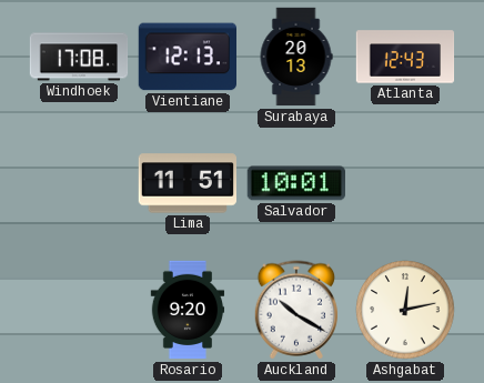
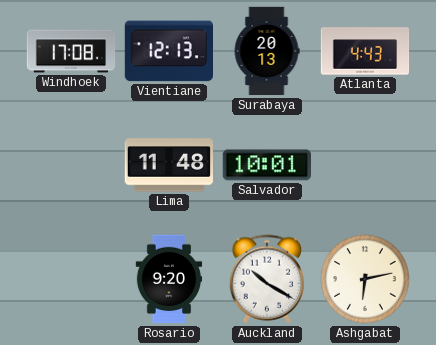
Atlanta: 12:43 -> 4:43 (365, 51)
Lima: 11:51 -> 11:48 (168, 165)
Ashgabat: 12:13 -> 6:13 (365, 279)
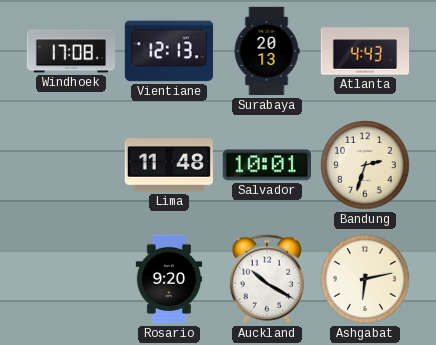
Bandung: none -> 2:33 (365, 165)
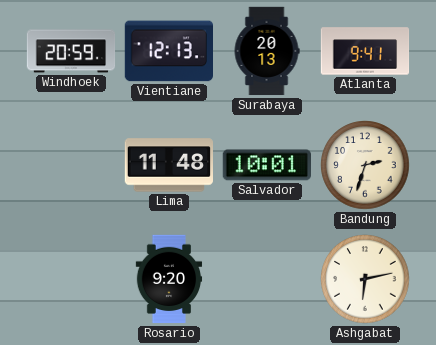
Windhoek: 17:08 -> 20:59 (71, 51)
Atlanta: 4:43 -> 9:41 (365, 51)
Auckland: 10:20 -> none (267, 279)
